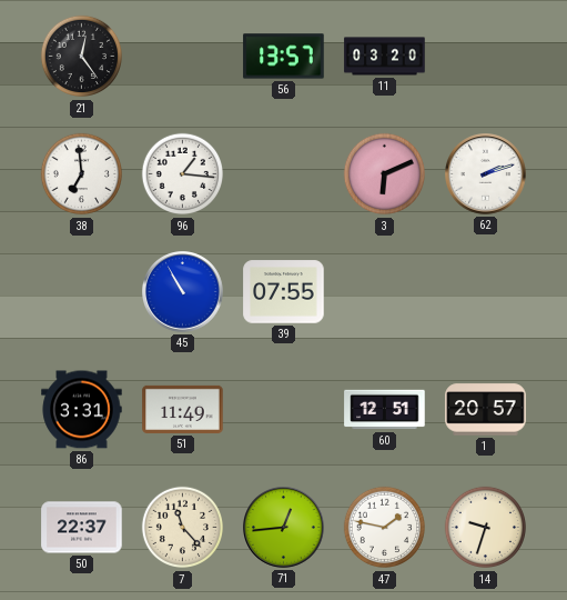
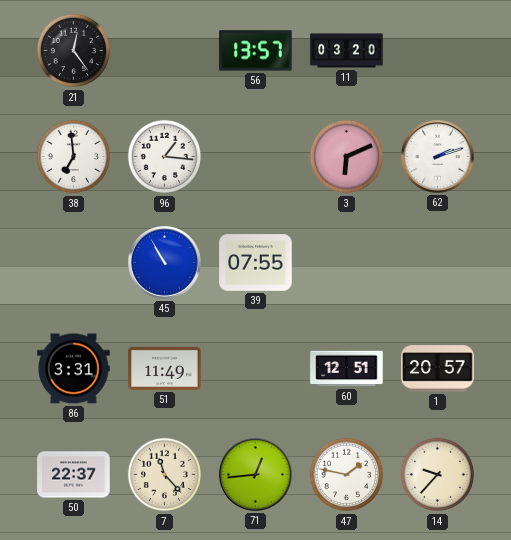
14: 9:33 -> 9:37 (438, 475)
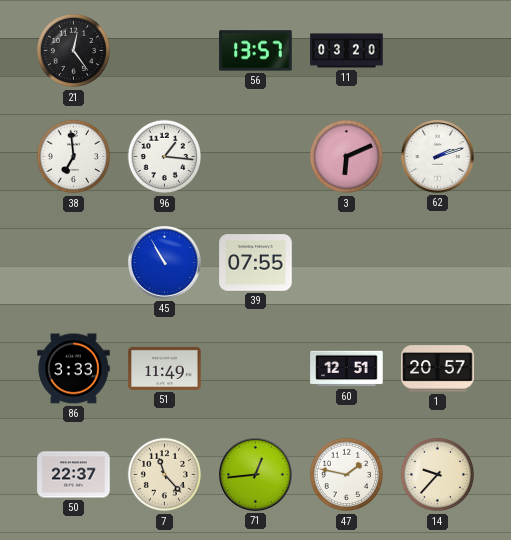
86: 3:31 -> 3:33 (74, 369)
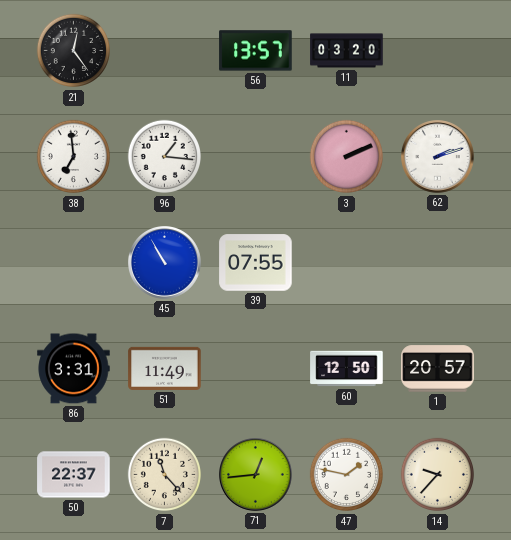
3: 6:11 -> 2:11 (347, 157)
86: 3:33 -> 3:31 (74, 369)
60: 12:51 -> 12:50 (347, 369)
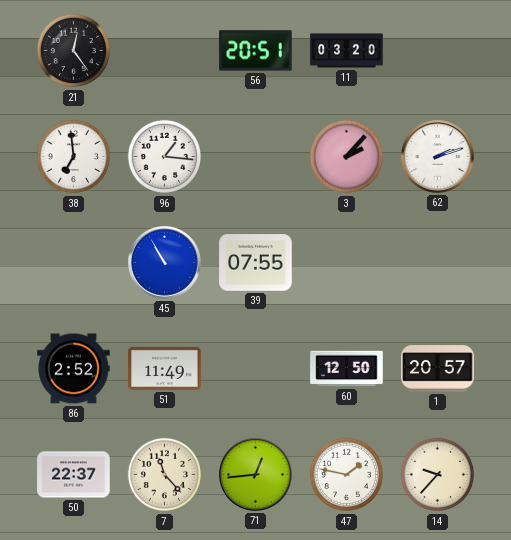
56: 13:57 -> 20:51 (256, 51)
3: 2:11 -> 2:07 (347, 157)
86: 3:31 -> 2:52 (74, 369)
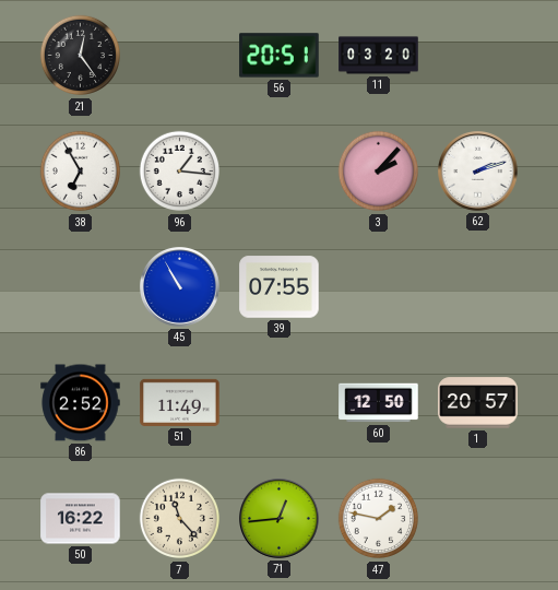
38: 6:59 -> 6:55 (81, 172)
50: 22:37 -> 16:22 (81, 519)
14: 9:37 -> none (438, 475)
